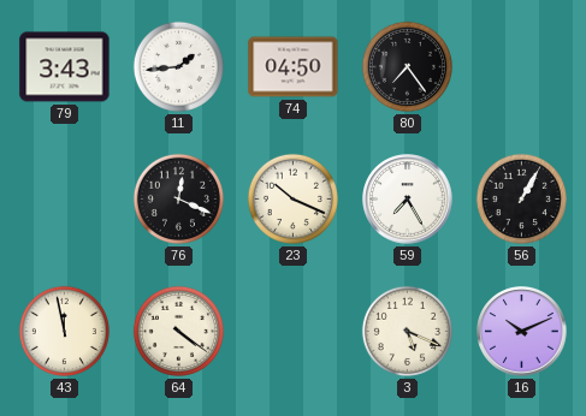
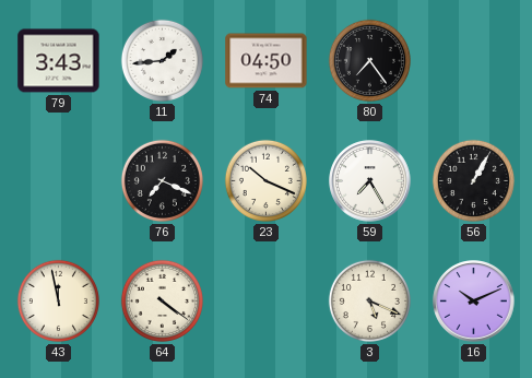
76: 12:19 -> 7:19 (162, 180)
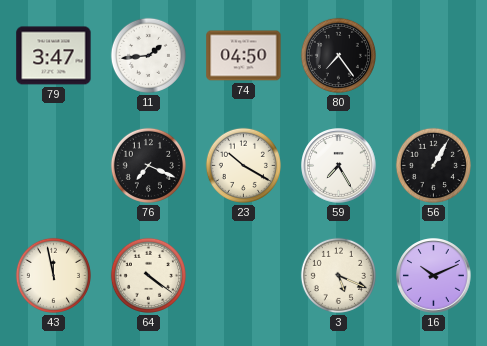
79: 3:43 -> 3:47 (54, 56)
23: 10:19 -> 10:20 (243, 165)
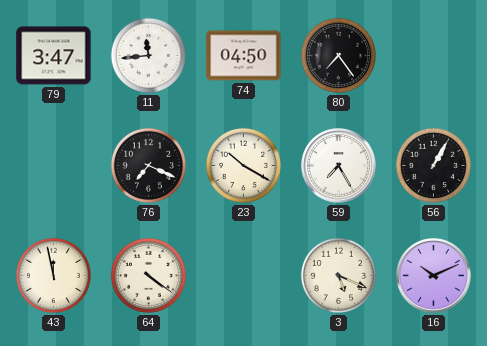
11: 1:44 -> 11:44 (148, 55)
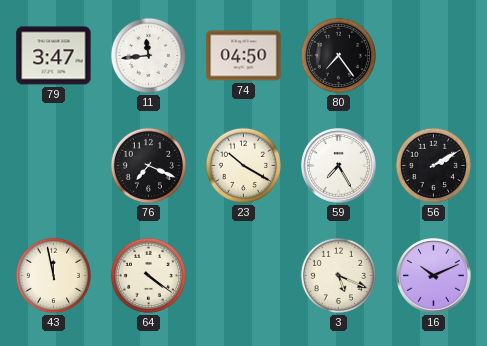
56: 1:05 -> 2:10 (433, 165)
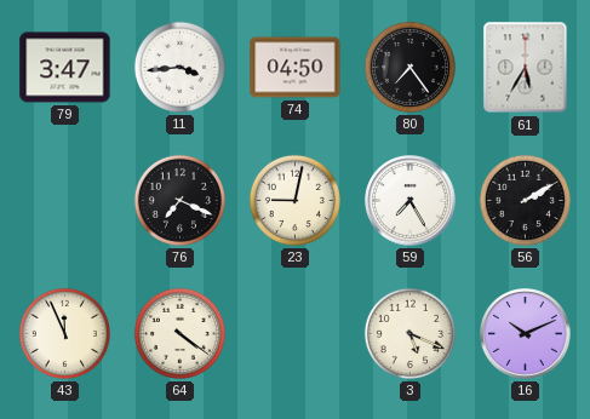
11: 11:44 -> 3:44 (179, 67)
61: none -> 5:35 (526, 68)
23: 10:20 -> 9:02 (294, 200)
43: 11:58 -> 11:56 (64, 333)
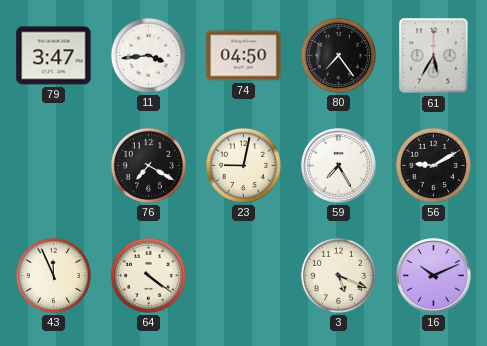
76: 7:19 -> 7:20 (148, 165)
56: 2:10 -> 9:10 (433, 165)
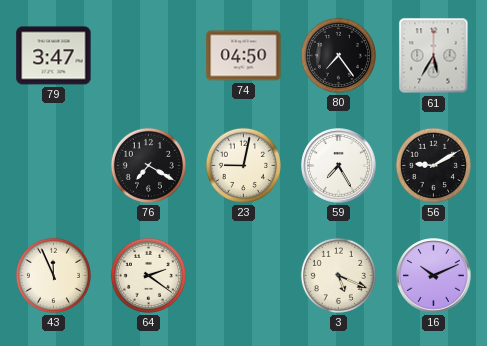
11: 3:44 -> none (148, 55)
64: 4:21 -> 2:21 (148, 275)
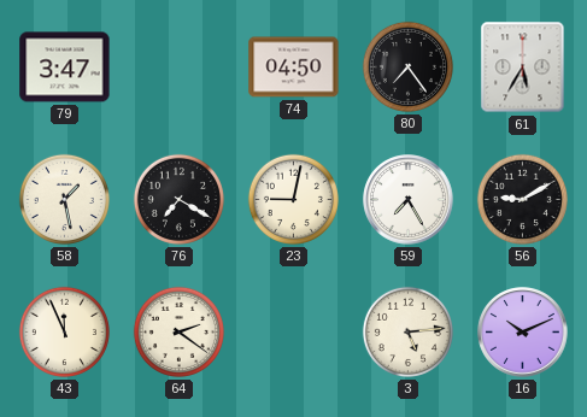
58: none -> 1:28 (64, 199)
3: 5:19 -> 5:14 (407, 331)
